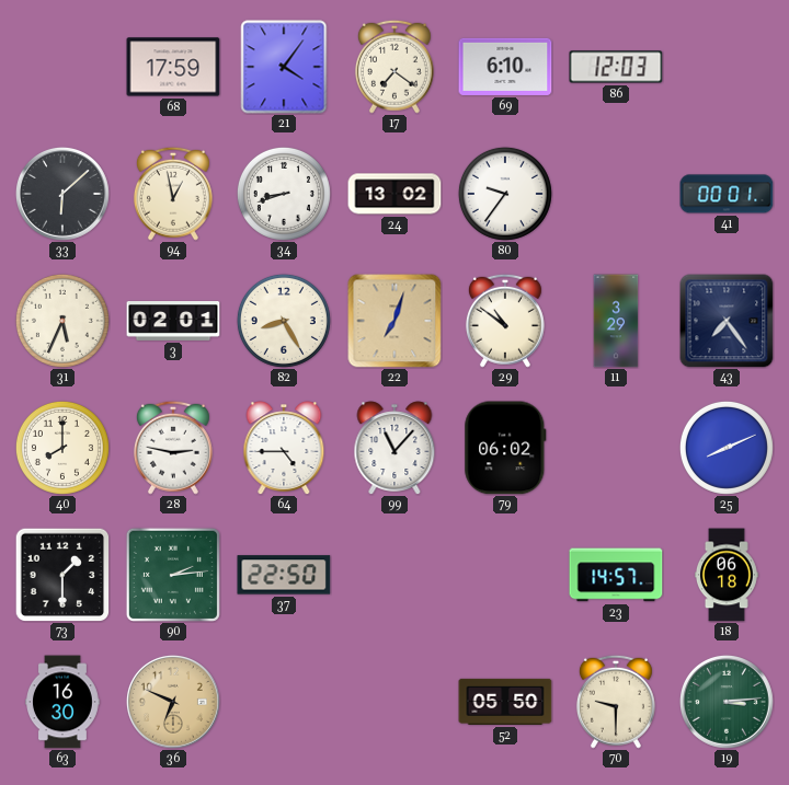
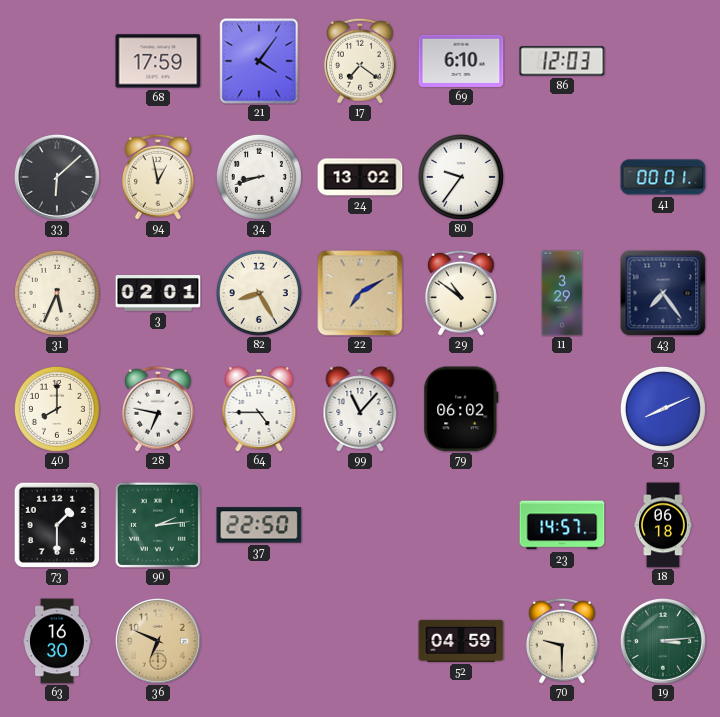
22: 7:03 -> 7:10 (360, 293)
28: 2:47 -> 6:47 (158, 409)
52: 05:50 -> 04:59 (461, 641)
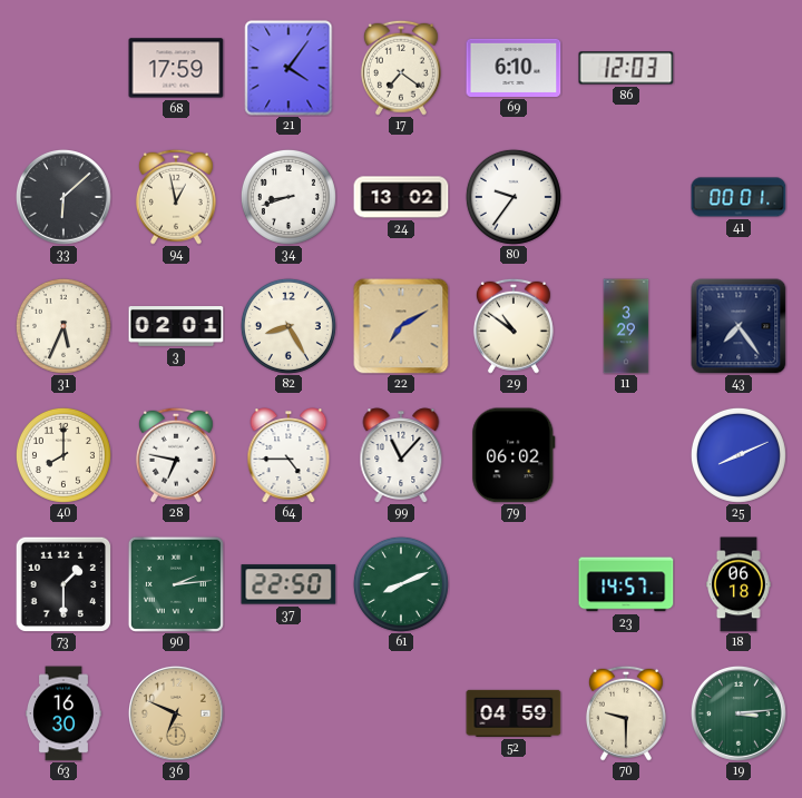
61: none -> 8:11 (401, 584)
